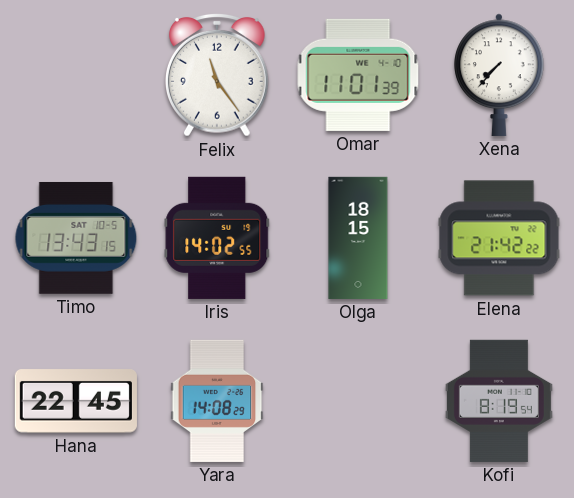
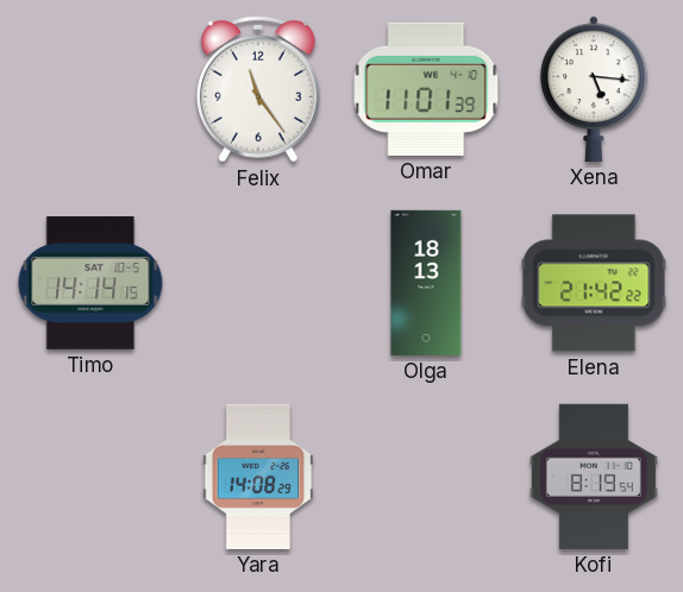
Xena: 7:37 -> 5:16 (594, 89)
Timo: 13:43 -> 14:14 (90, 283)
Iris: 14:02 -> none (217, 238)
Olga: 18:15 -> 18:13 (426, 283)
Hana: 22:45 -> none (76, 401)
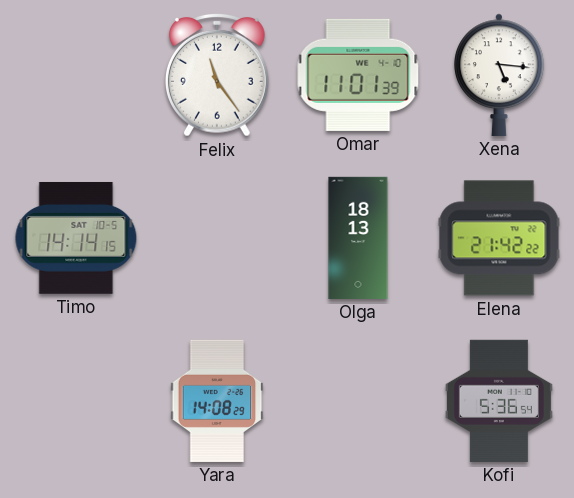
Kofi: 8:19 -> 5:36 (499, 401)
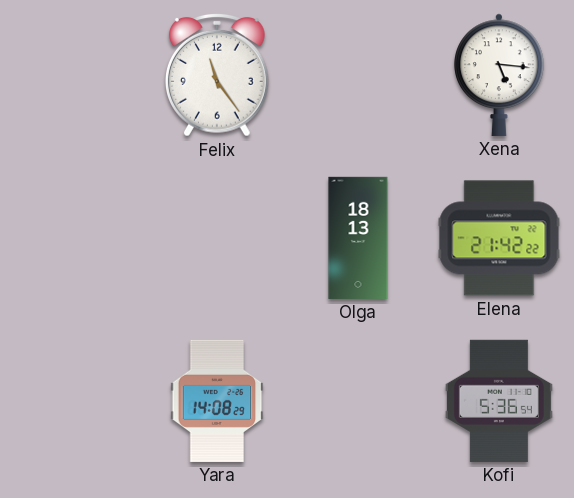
Omar: 11:01 -> none (358, 75)
Timo: 14:14 -> none (76, 238)
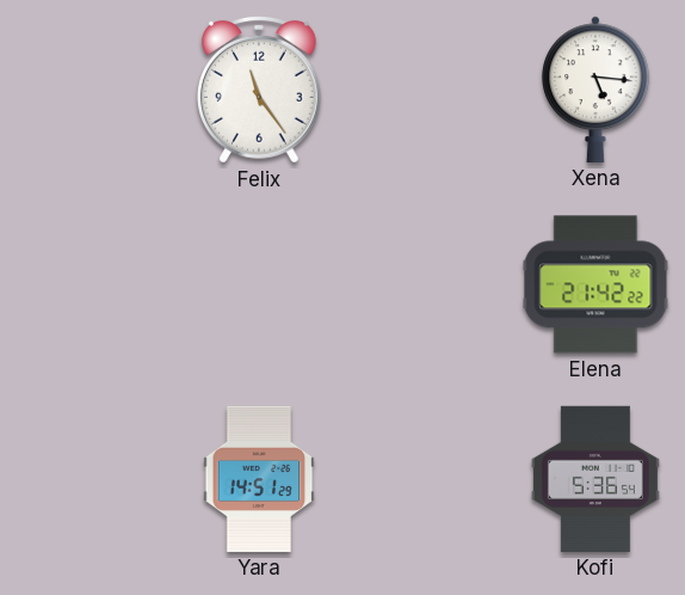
Olga: 18:13 -> none (358, 238)
Yara: 14:08 -> 14:51 (259, 479)
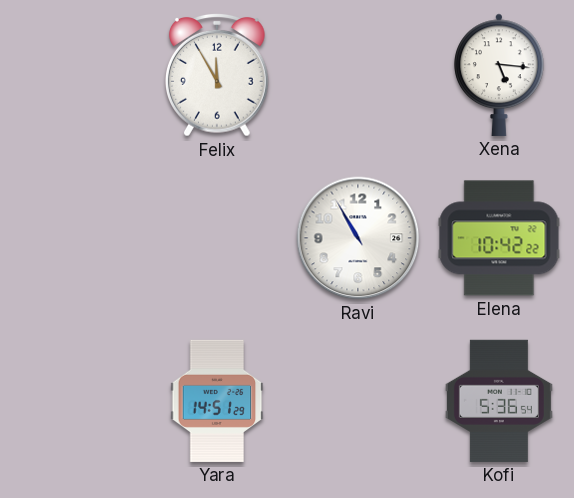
Felix: 11:24 -> 11:55 (218, 75)
Ravi: none -> 10:55 (358, 238)
Elena: 21:42 -> 10:42 (499, 238)
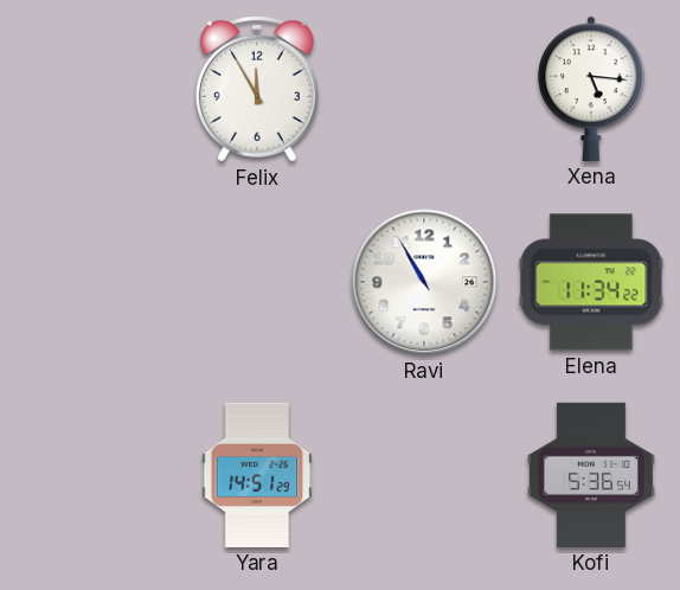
Elena: 10:42 -> 11:34 (591, 282)
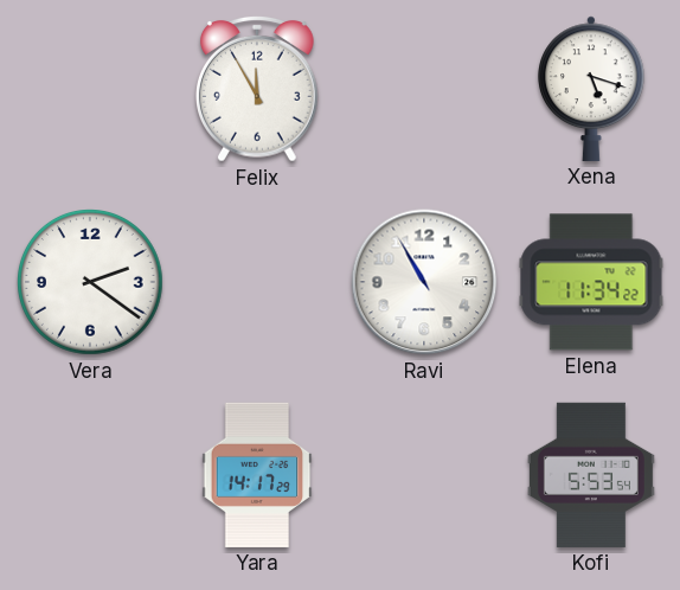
Xena: 5:16 -> 5:18 (591, 89)
Vera: none -> 2:21 (91, 283)
Yara: 14:51 -> 14:17 (257, 475)
Kofi: 5:36 -> 5:53 (591, 475)
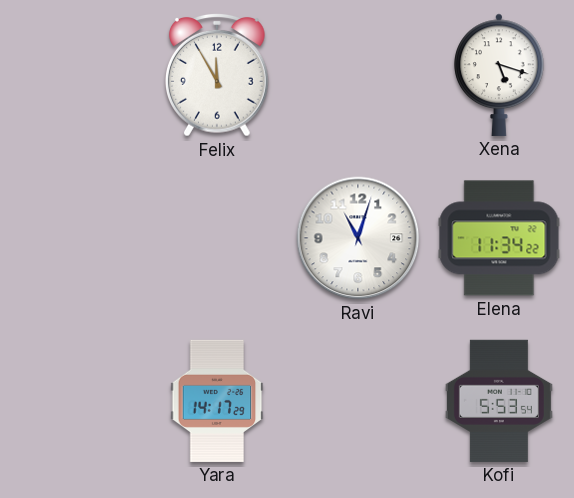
Vera: 2:21 -> none (91, 283)
Ravi: 10:55 -> 11:03 (358, 238)
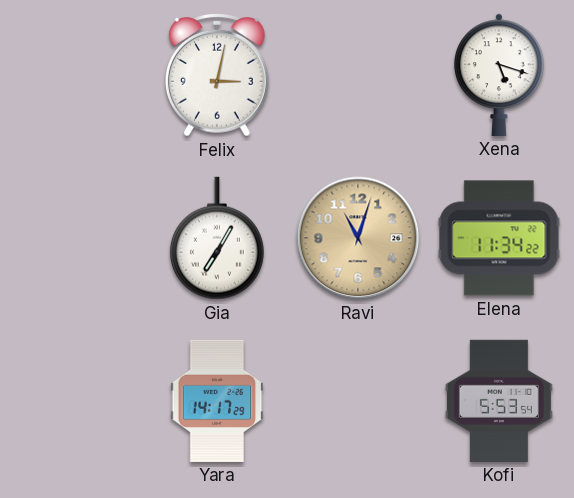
Felix: 11:55 -> 3:02 (218, 75)
Gia: none -> 7:05 (217, 238)
Ravi dial: white -> champagne (358, 238)
